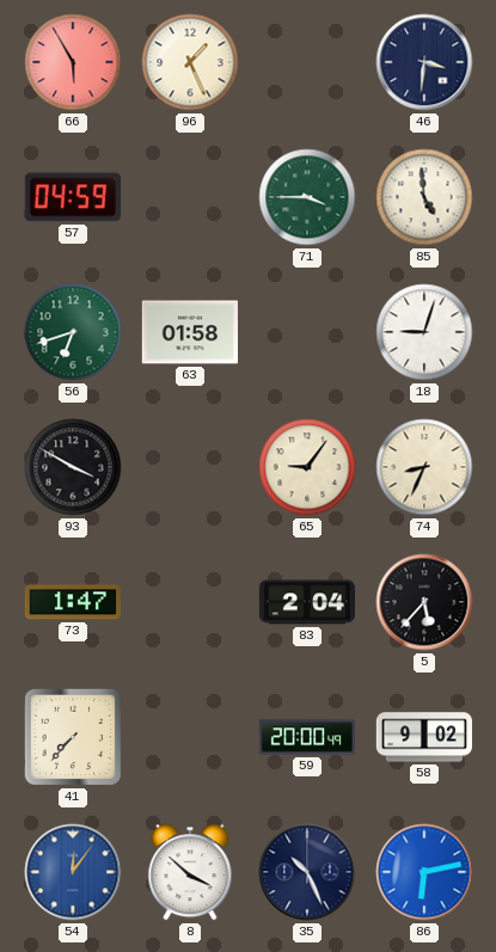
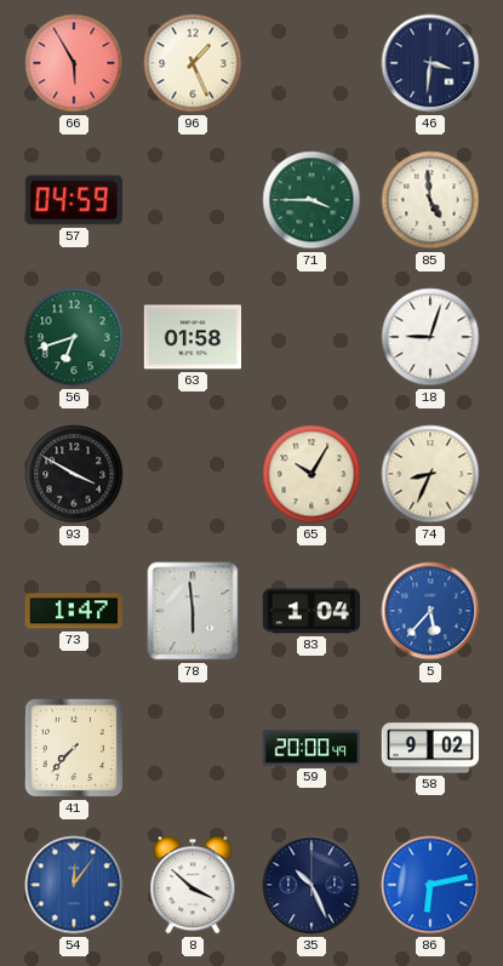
65: 9:06 -> 10:05 (311, 474)
78: none -> 5:59 (193, 611)
83: 2:04 -> 1:04 (310, 611)
5 dial: black -> blue (430, 611)
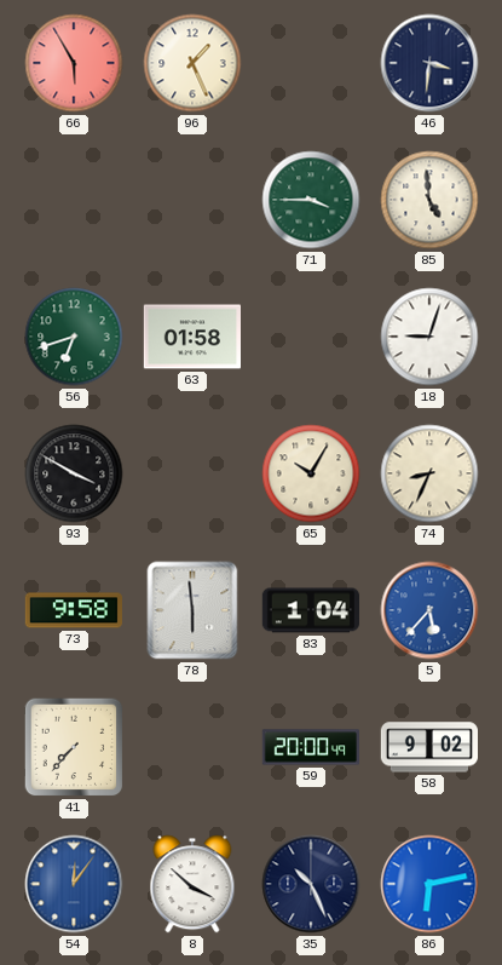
57: 04:59 -> none (74, 200)
73: 1:47 -> 9:58 (73, 610)
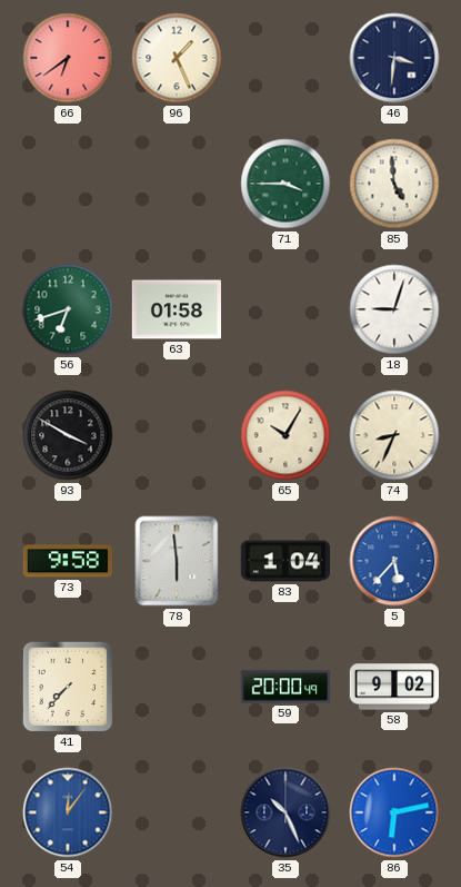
66: 5:55 -> 6:39 (68, 58)
8: 3:52 -> none (192, 884)
